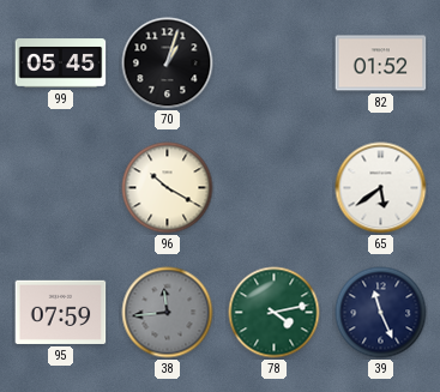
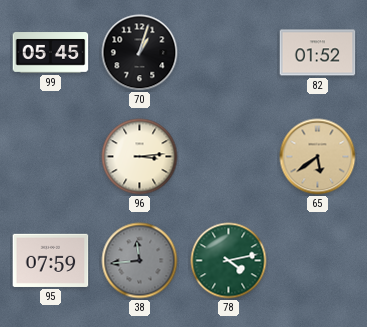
96: 10:20 -> 3:14 (140, 157)
65 dial: white -> champagne (318, 157)
39: 11:26 -> none (381, 313)
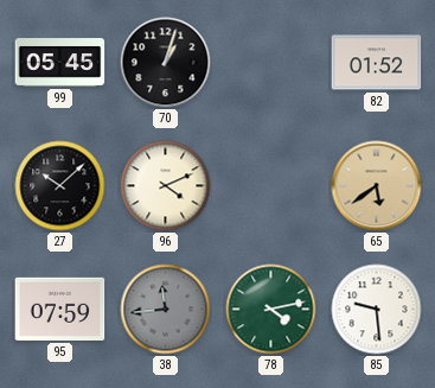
27: none -> 10:08 (60, 186)
96: 3:14 -> 4:11 (166, 186)
85: none -> 9:29 (377, 310)
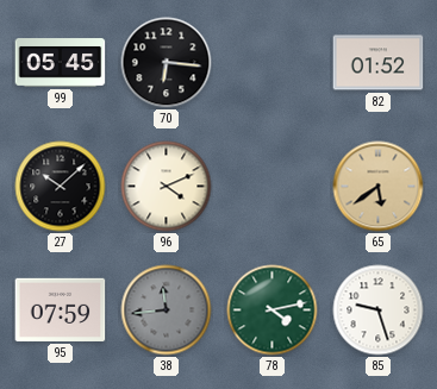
70: 1:03 -> 6:16 (167, 63)
85: 9:29 -> 9:27 (379, 310)
